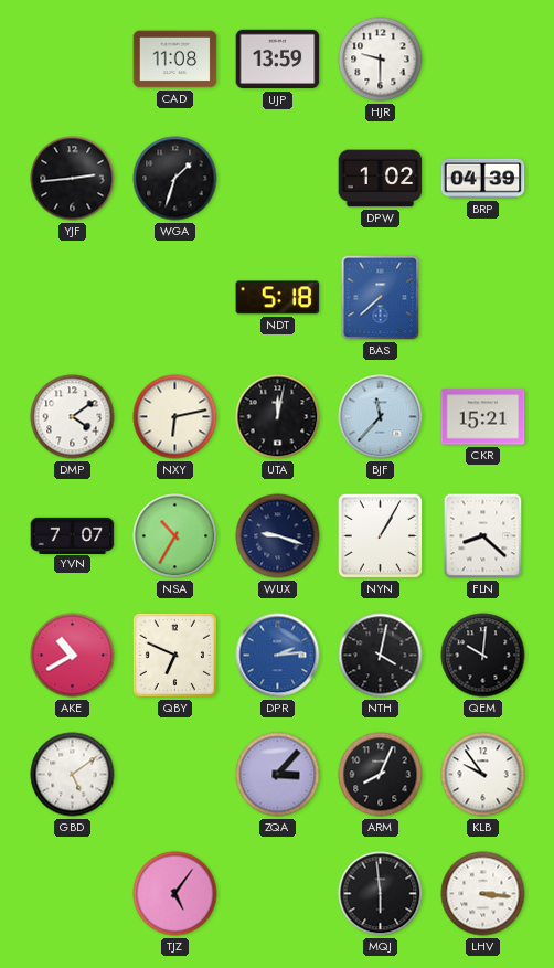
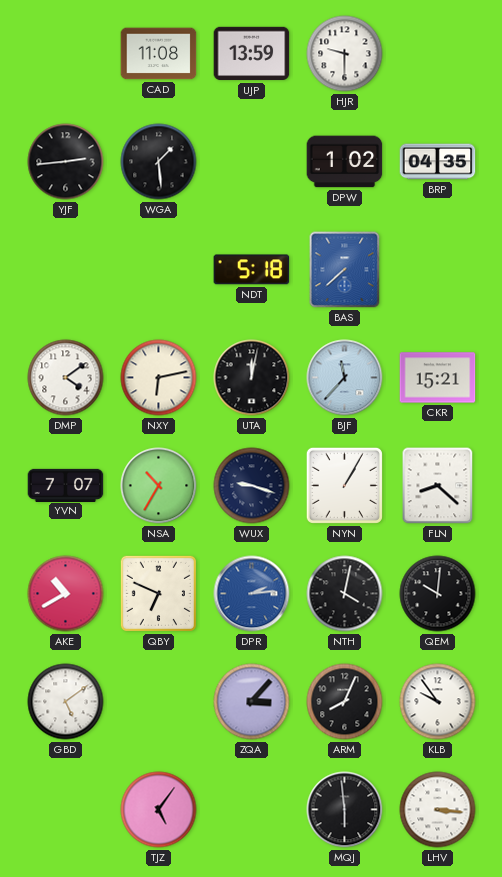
WGA: 1:33 -> 1:29 (159, 162)
BRP: 04:39 -> 04:35 (438, 162)
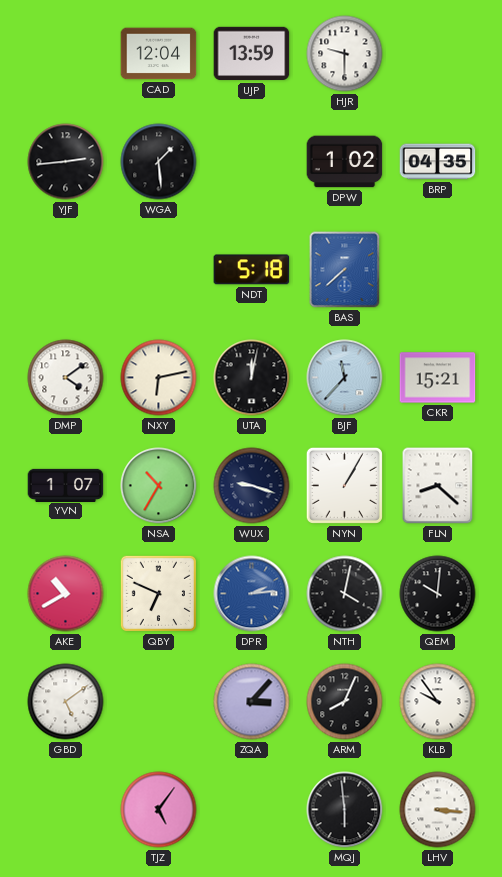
CAD: 11:08 -> 12:04 (159, 54)
YVN: 7:07 -> 1:07 (66, 485)
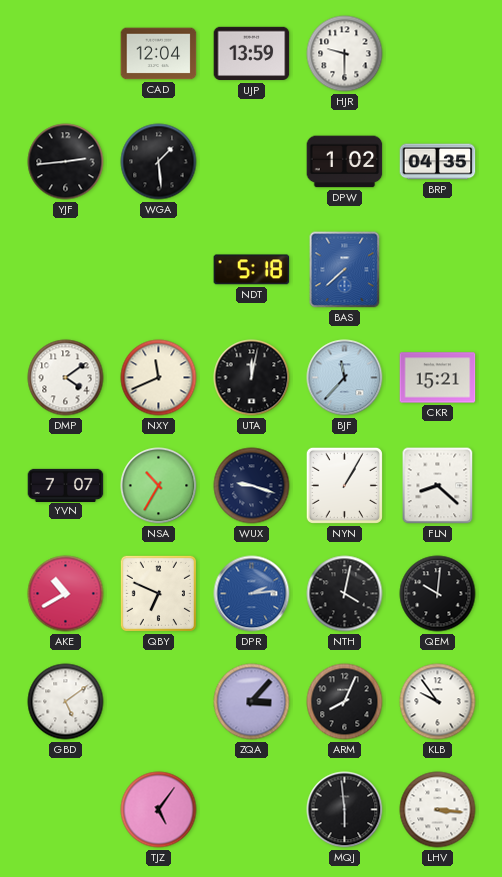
NXY: 6:13 -> 11:41 (159, 378)
YVN: 1:07 -> 7:07 (66, 485)
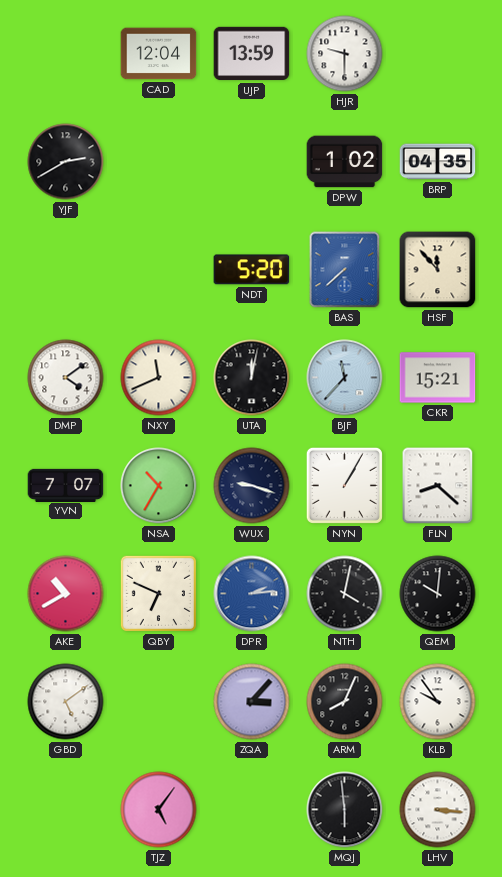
YJF: 2:44 -> 2:40 (66, 162)
WGA: 1:29 -> none (159, 162)
NDT: 5:18 -> 5:20 (252, 270)
HSF: none -> 11:53 (438, 270)
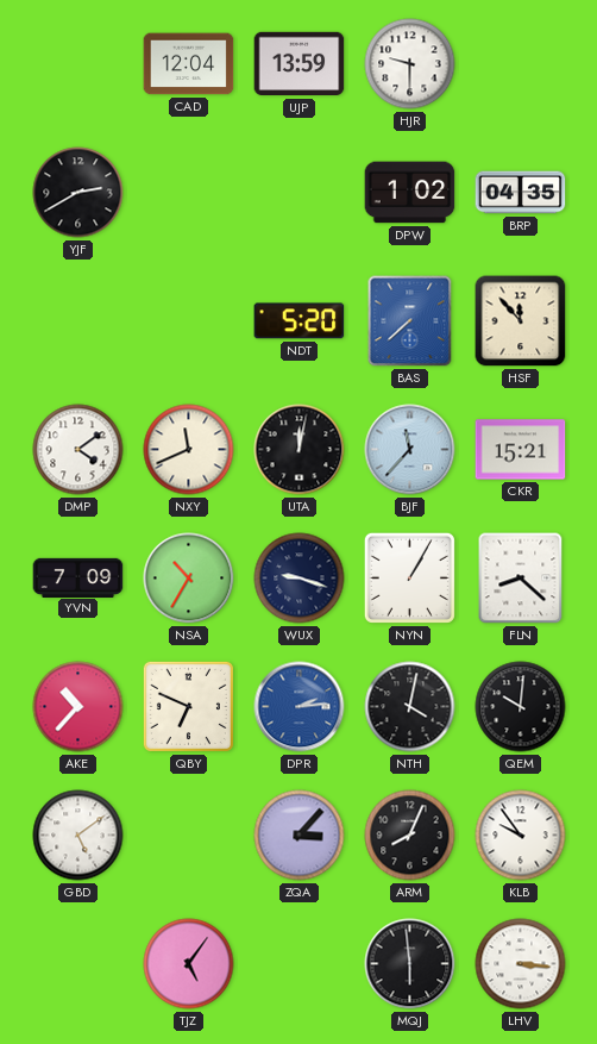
YVN: 7:07 -> 7:09 (78, 577)
AKE: 10:40 -> 10:37 (78, 707)
